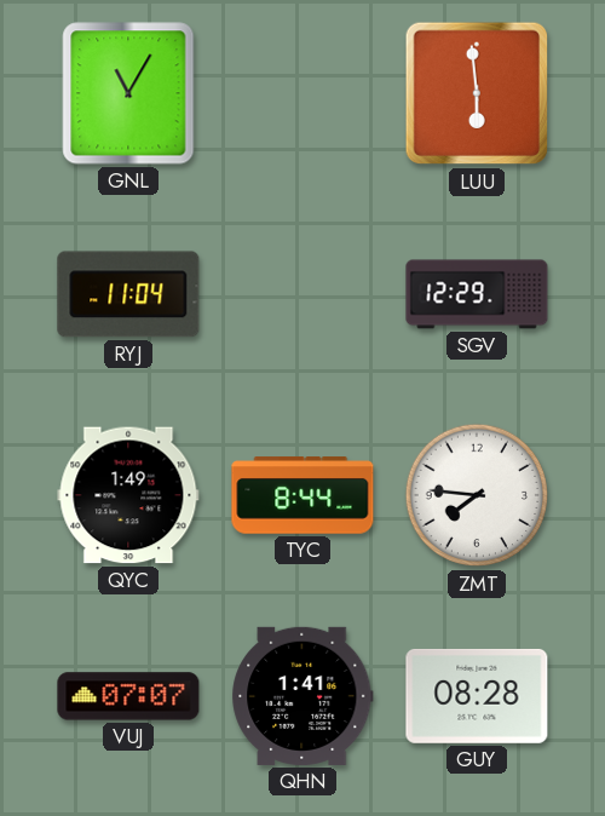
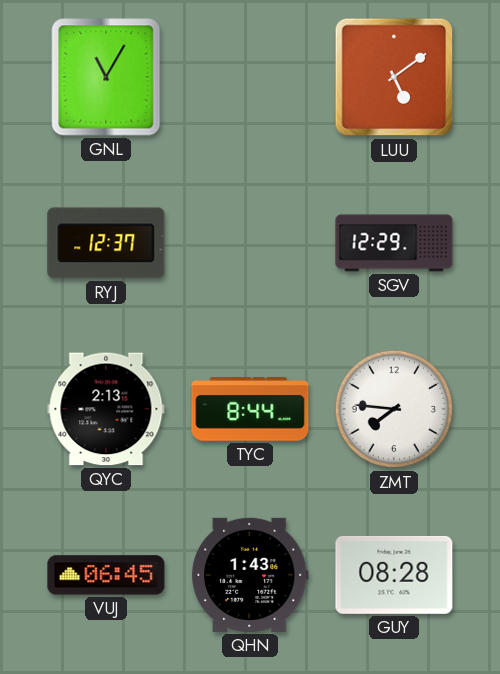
LUU: 5:59 -> 5:09 (394, 77)
RYJ: 11:04 -> 12:37 (106, 243)
QYC: 1:49 -> 2:13 (106, 409)
VUJ: 07:07 -> 06:45 (106, 575)
QHN: 1:41 -> 1:43 (250, 575)
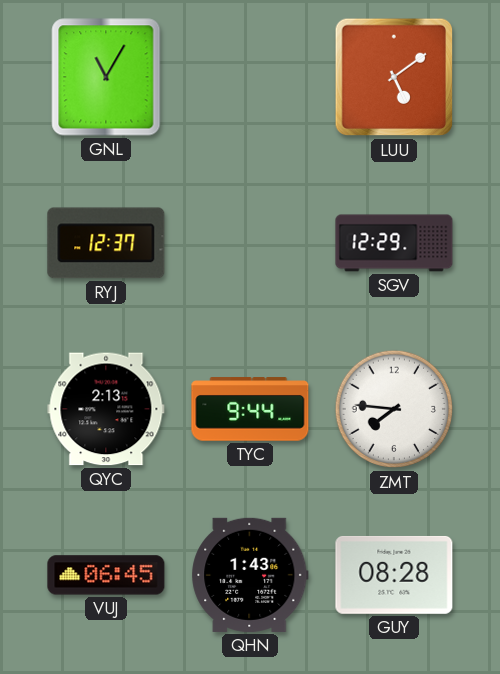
TYC: 8:44 -> 9:44 (250, 409)
